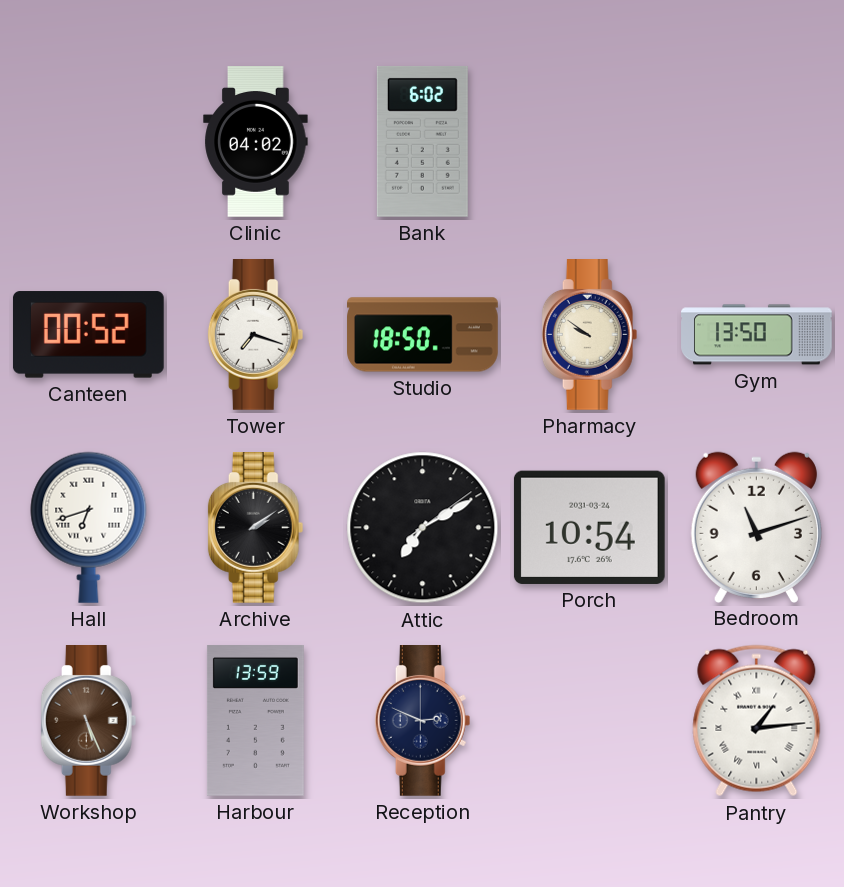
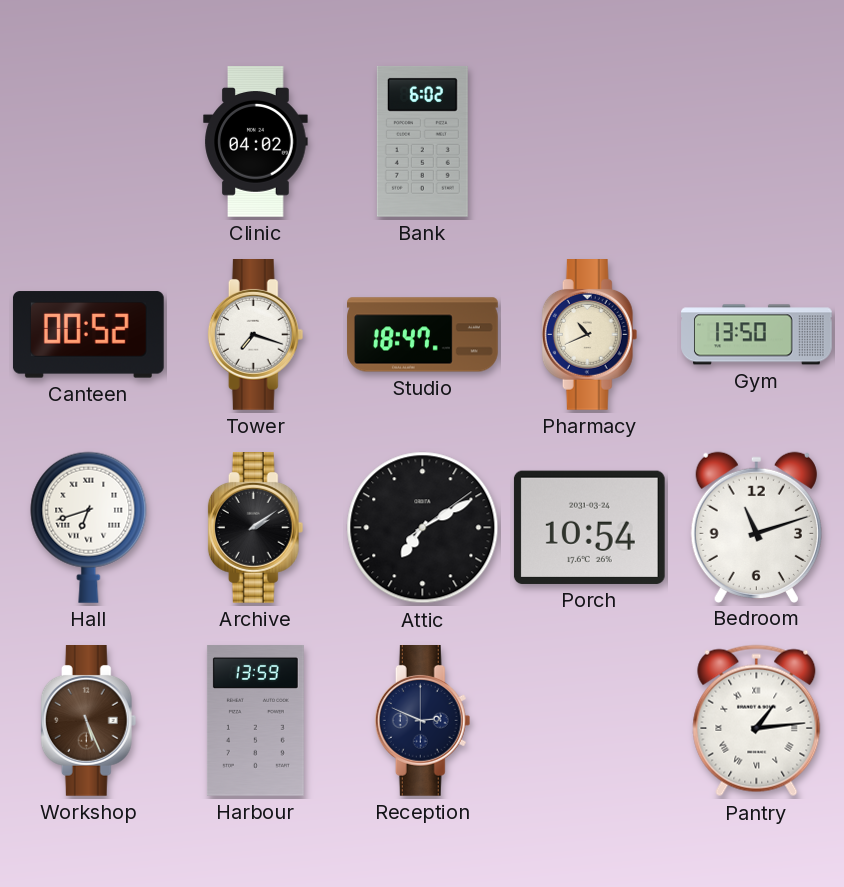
Studio: 18:50 -> 18:47 (423, 335)
Pharmacy: 9:51 -> 10:41 (590, 335)
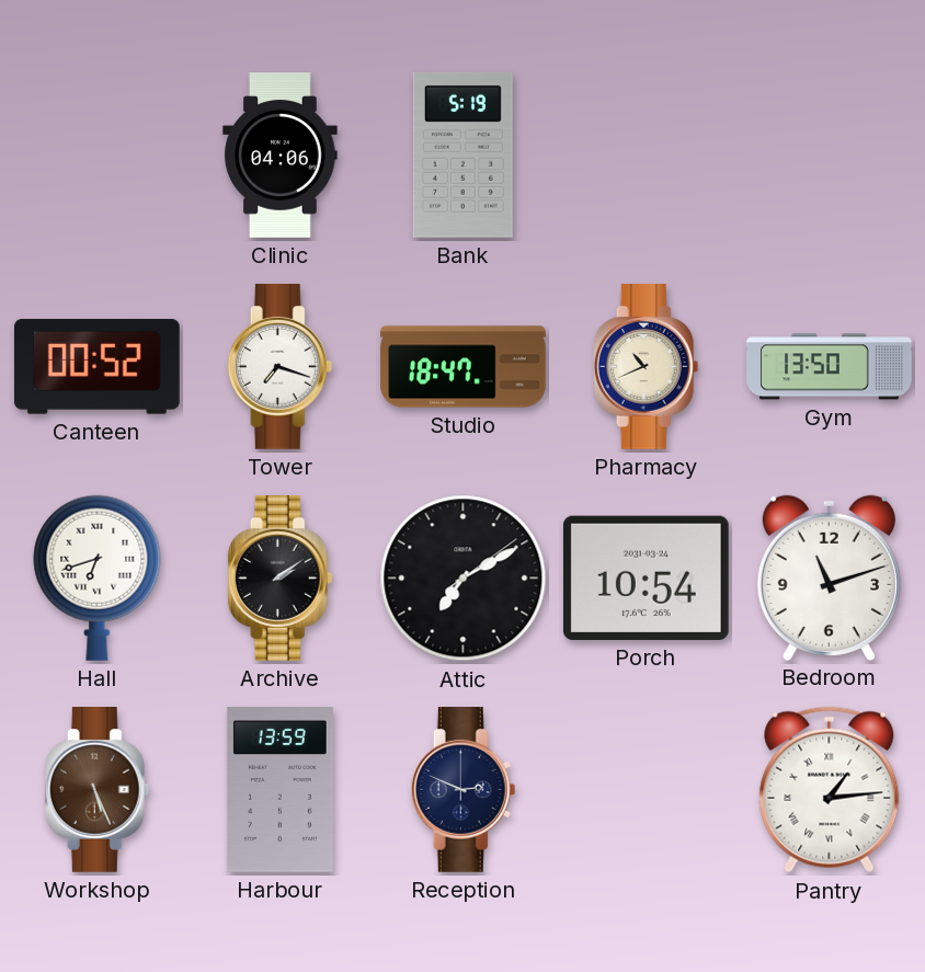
Clinic: 04:02 -> 04:06 (281, 156)
Bank: 6:02 -> 5:19 (462, 155)
